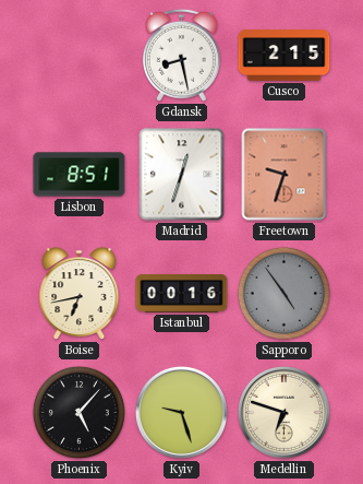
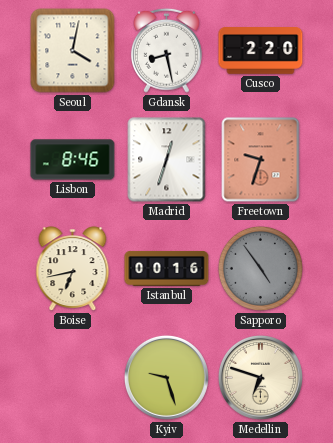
Seoul: none -> 4:02 (73, 51)
Cusco: 2:15 -> 2:20 (261, 51)
Lisbon: 8:51 -> 8:46 (73, 160)
Phoenix: 5:07 -> none (78, 412)
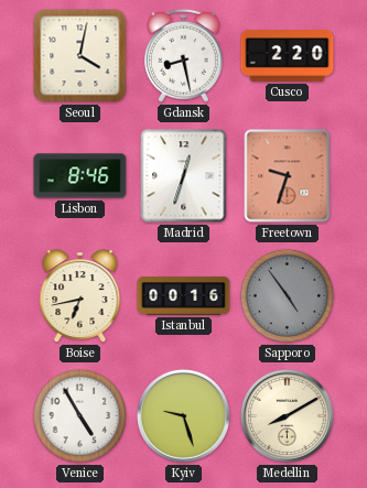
Venice: none -> 4:55 (79, 415)
Medellin: 6:48 -> 8:10 (287, 415)
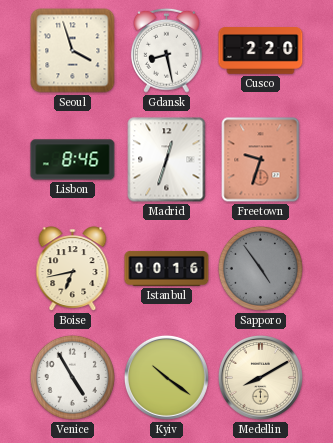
Seoul: 4:02 -> 3:57 (73, 51)
Kyiv: 9:27 -> 10:21 (166, 377)
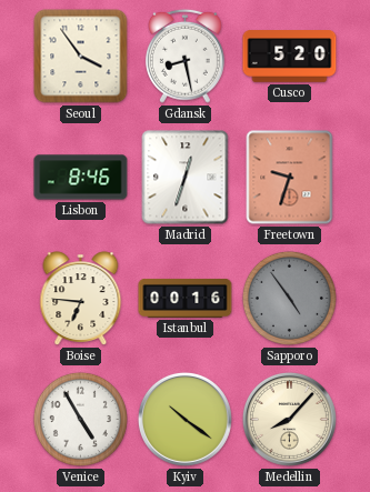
Seoul: 3:57 -> 3:54 (81, 57)
Cusco: 2:20 -> 5:20 (290, 57)
Boise: 6:43 -> 6:46 (81, 299)
Medellin: 8:10 -> 8:07 (289, 419)
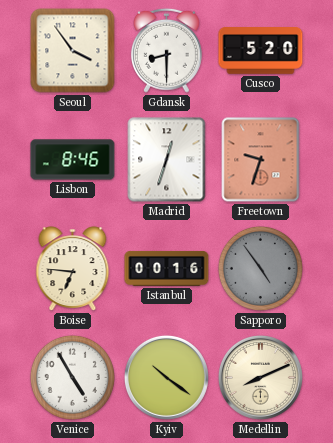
Gdansk: 8:28 -> 8:30 (166, 50)
Medellin: 8:07 -> 8:11 (260, 377)
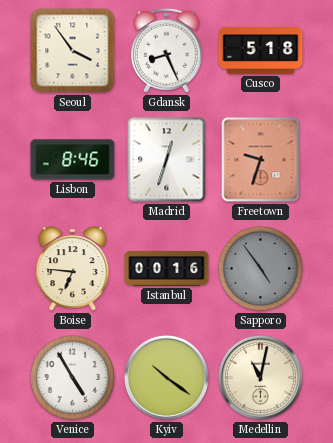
Gdansk: 8:30 -> 8:26 (166, 50)
Cusco: 5:20 -> 5:18 (261, 51)
Medellin: 8:11 -> 11:02 (260, 377)
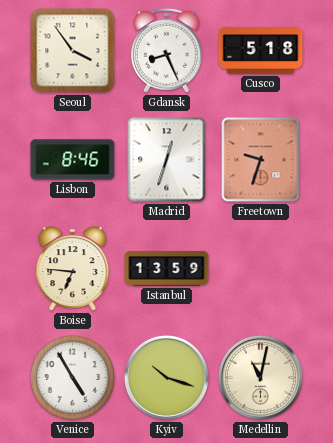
Istanbul: 00:16 -> 13:59 (167, 268)
Sapporo: 4:54 -> none (260, 268)
Kyiv: 10:21 -> 10:18 (166, 377)
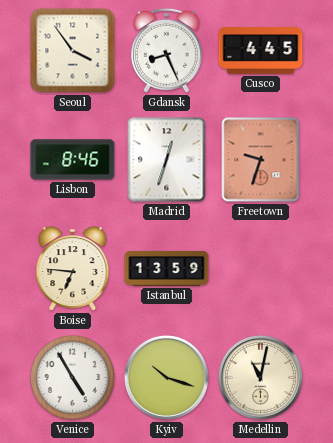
Cusco: 5:18 -> 4:45 (261, 51)
